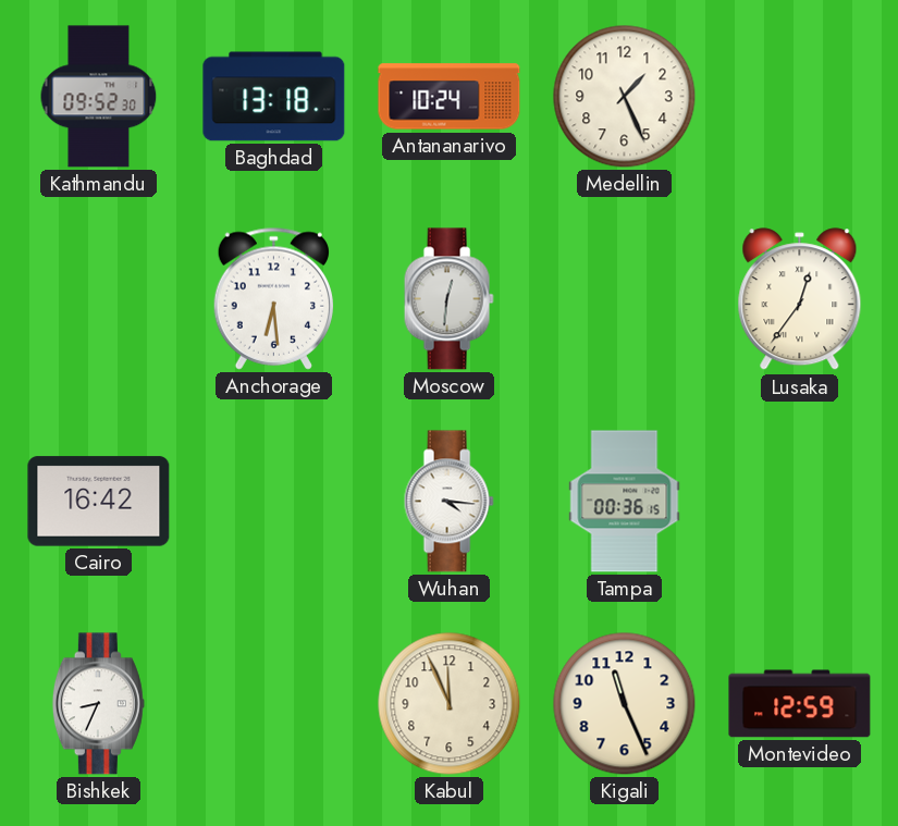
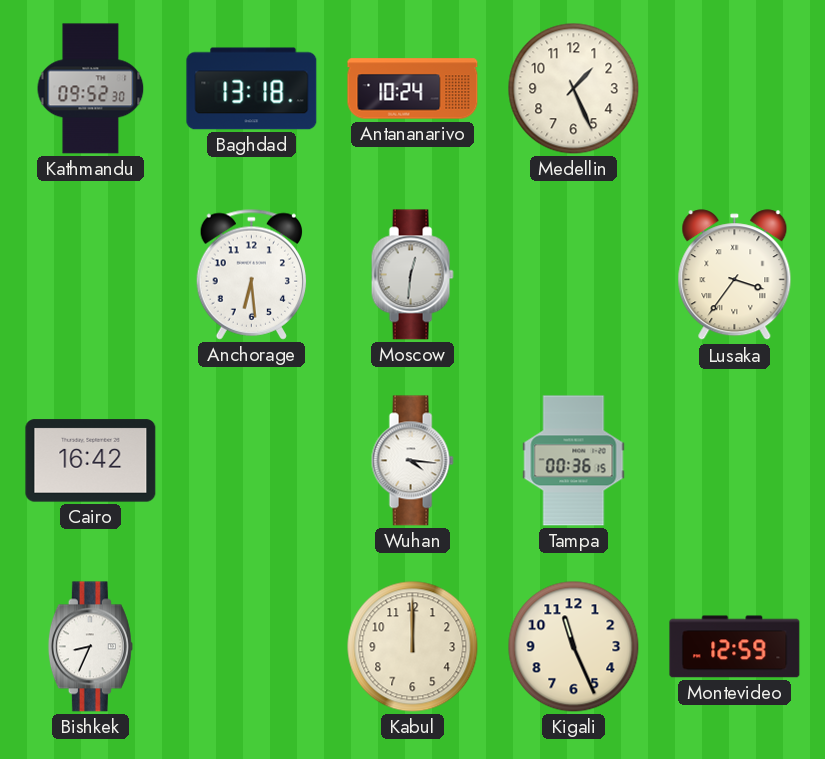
Lusaka: 12:36 -> 3:36 (735, 275)
Kabul: 11:56 -> 12:00 (413, 647)
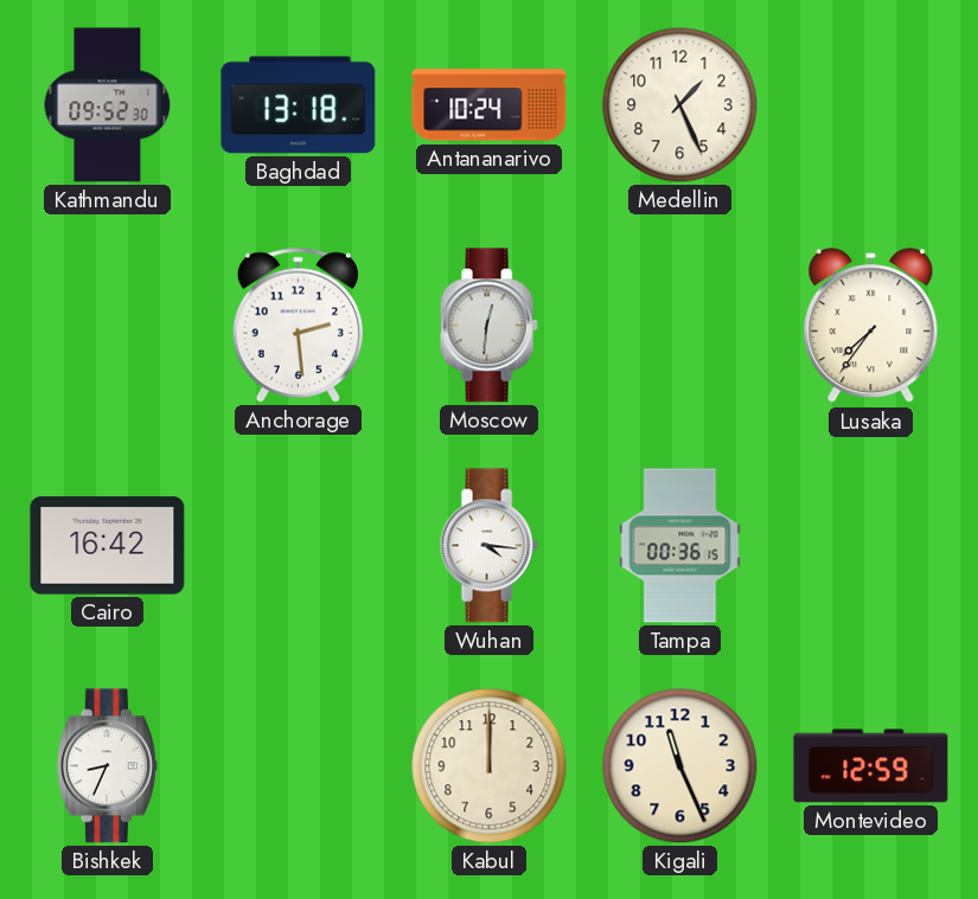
Anchorage: 6:29 -> 2:29 (298, 325)
Lusaka: 3:36 -> 7:36 (871, 326)
